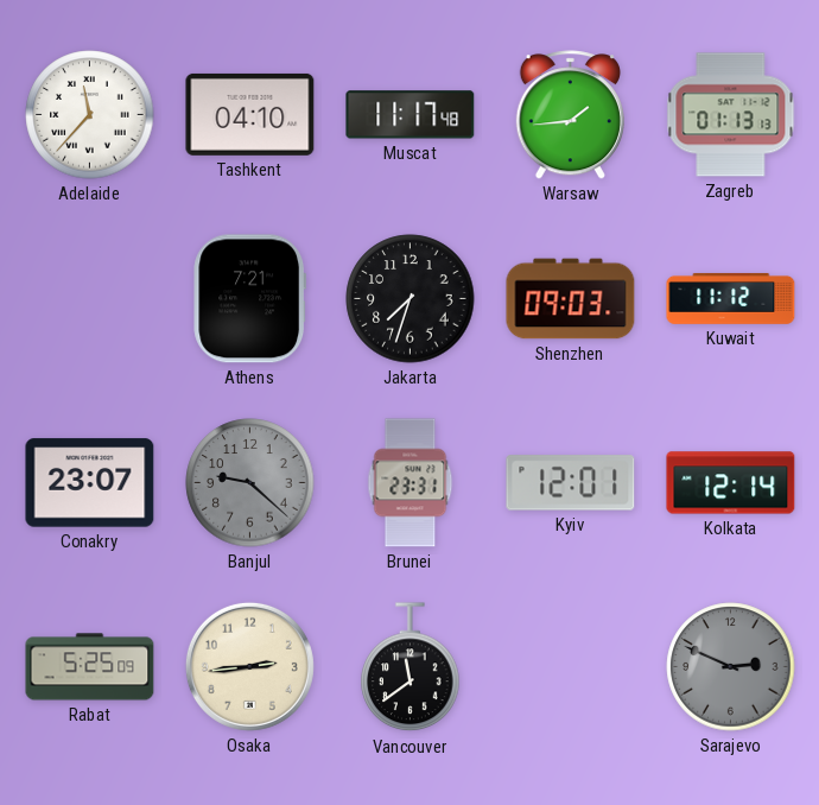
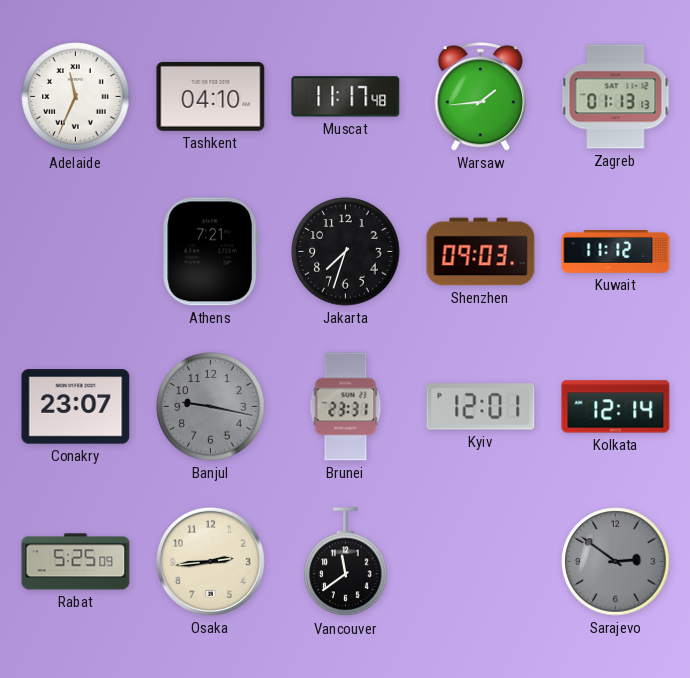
Adelaide: 11:37 -> 11:34 (76, 97)
Banjul: 9:22 -> 9:17 (211, 407)
Sarajevo: 2:49 -> 2:51 (616, 562)
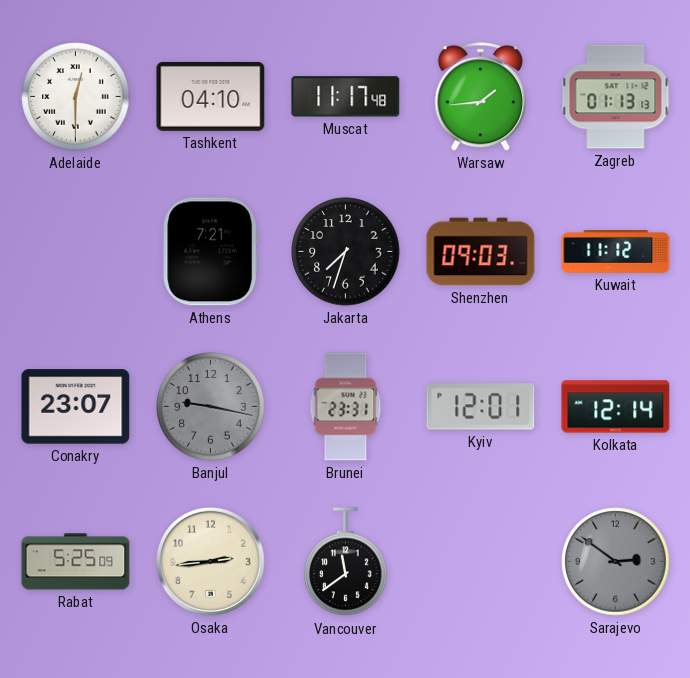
Adelaide: 11:34 -> 12:30 (76, 97)
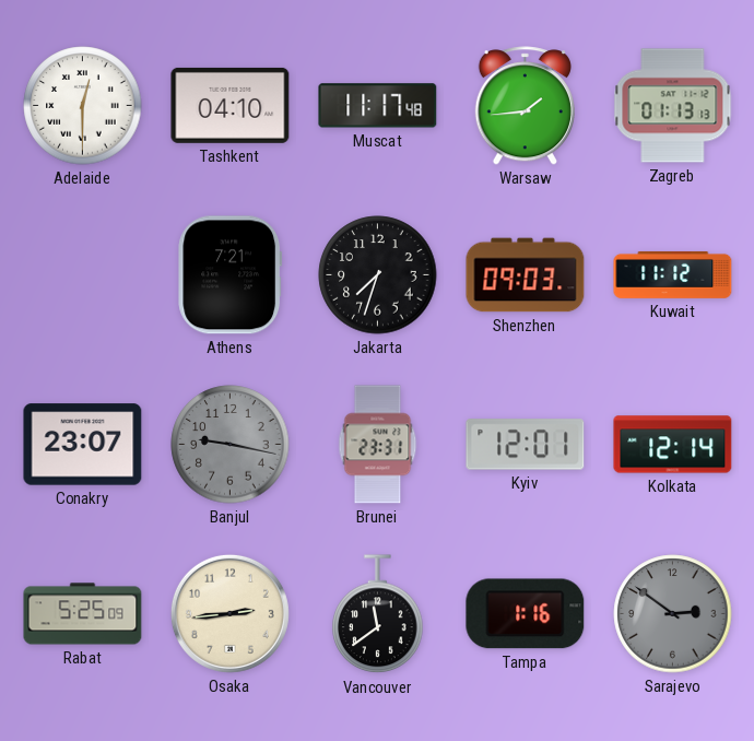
Tampa: none -> 1:16 (526, 614)
